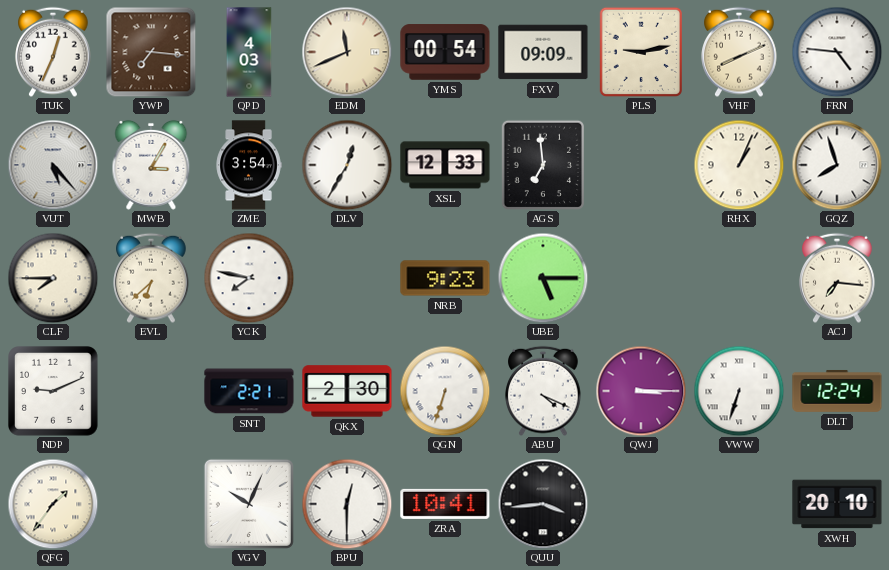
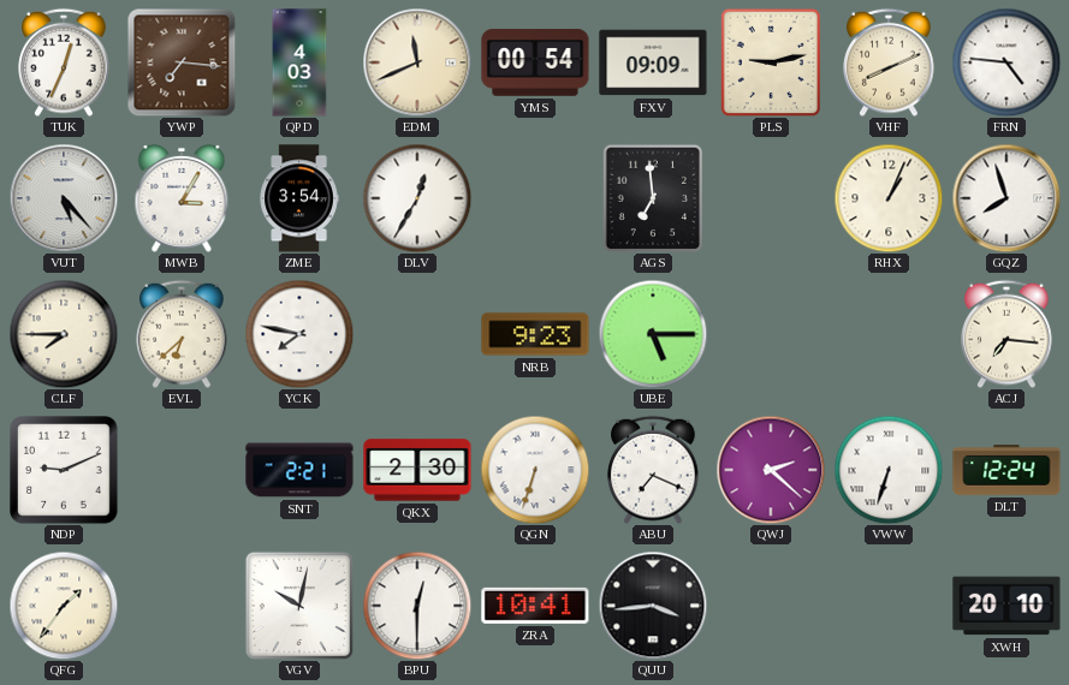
XSL: 12:33 -> none (445, 165)
ABU: 4:19 -> 7:19 (653, 470)
QWJ: 3:15 -> 2:22 (771, 470)
VGV: 10:04 -> 10:02 (299, 606)
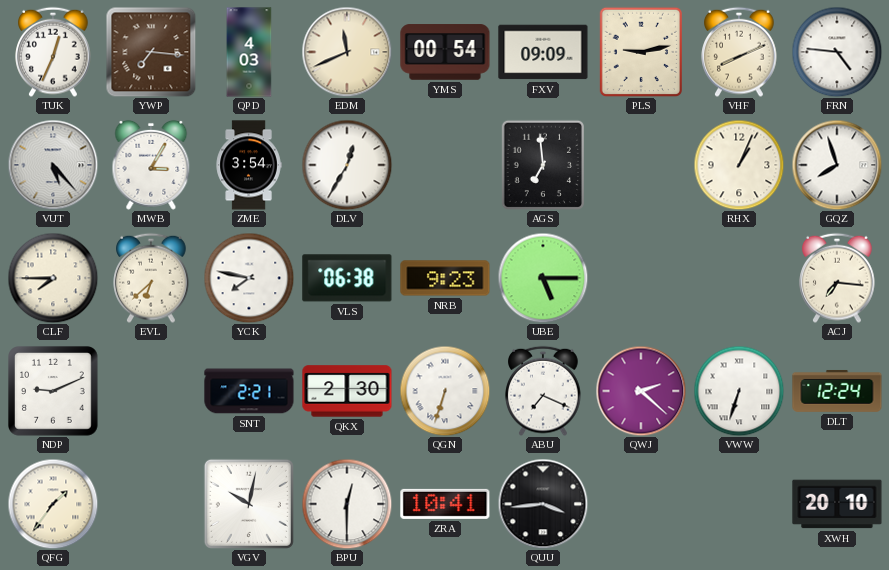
VLS: none -> 06:38 (347, 278)
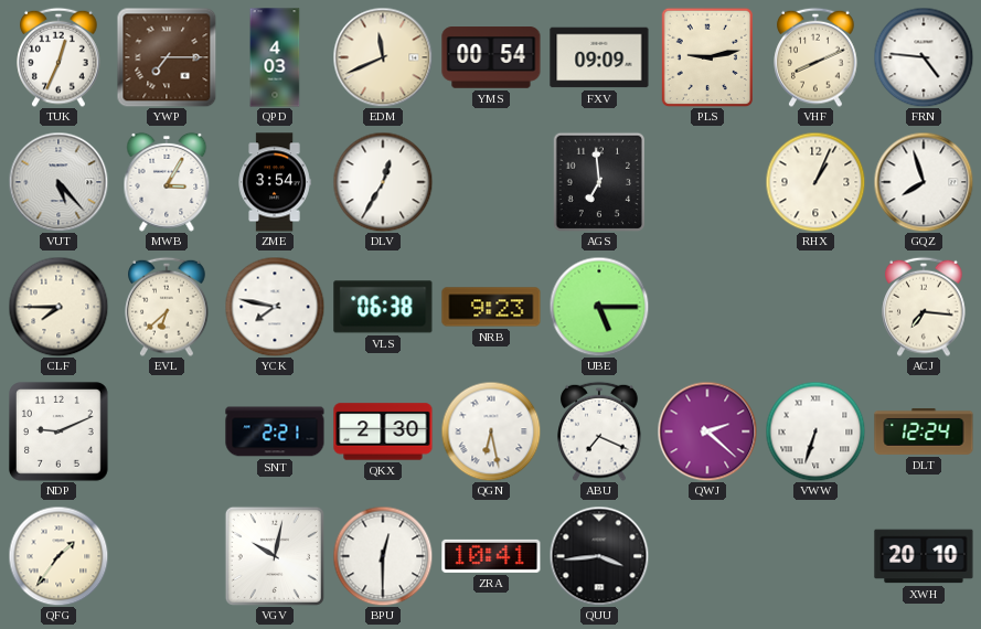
YWP: 7:16 -> 7:15 (167, 57)
QGN: 6:33 -> 6:28 (491, 431)
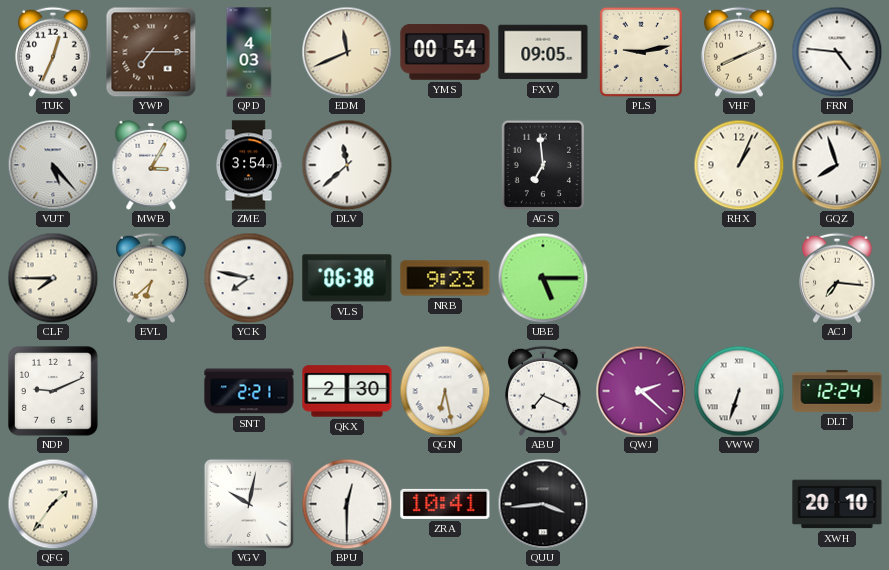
FXV: 09:09 -> 09:05 (543, 52)
DLV: 12:35 -> 11:38 (347, 165)
